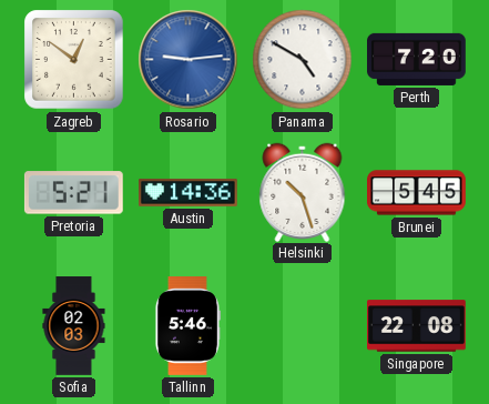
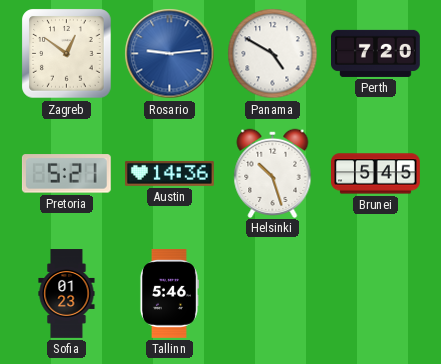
Sofia: 02:03 -> 01:23 (67, 294)
Singapore: 22:08 -> none (417, 326)
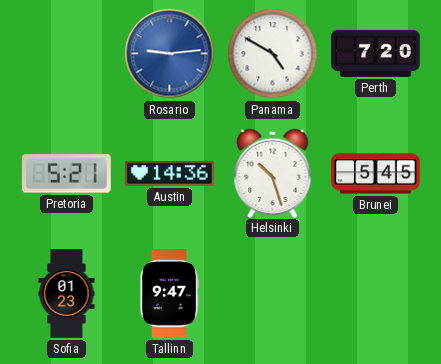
Zagreb: 12:51 -> none (67, 54)
Tallinn: 5:46 -> 9:47 (169, 294)
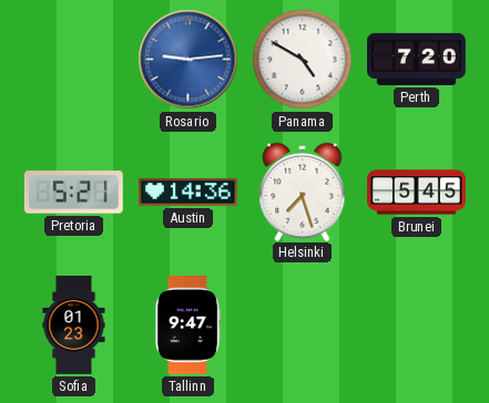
Helsinki: 10:27 -> 7:27 (303, 192)
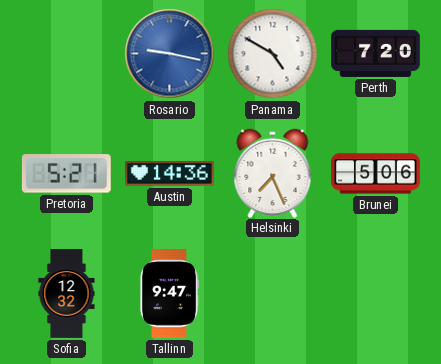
Rosario: 9:14 -> 9:17 (170, 54)
Helsinki: 7:27 -> 7:26 (273, 173)
Brunei: 5:45 -> 5:06 (376, 174)
Sofia: 01:23 -> 12:32 (67, 294)
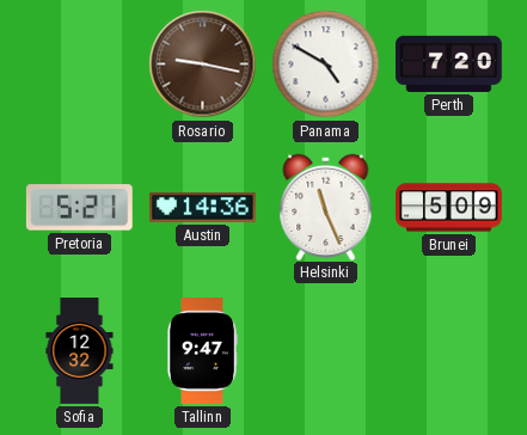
Rosario dial: blue -> brown (203, 65)
Helsinki: 7:26 -> 11:26 (326, 207)
Brunei: 5:06 -> 5:09 (449, 208)
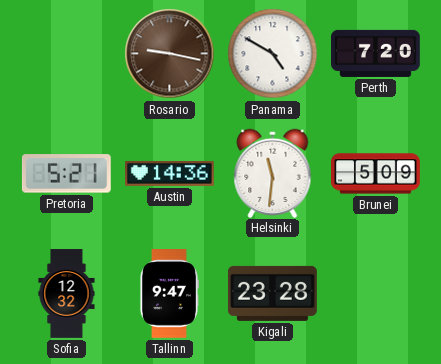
Helsinki: 11:26 -> 11:31 (273, 173)
Kigali: none -> 23:28 (272, 293)
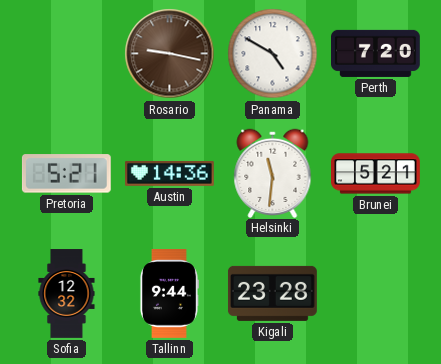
Brunei: 5:09 -> 5:21 (376, 174)
Tallinn: 9:47 -> 9:44 (169, 294)
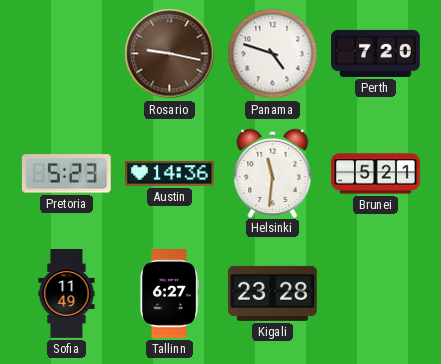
Panama: 4:50 -> 4:48 (273, 54)
Pretoria: 5:21 -> 5:23 (66, 174)
Sofia: 12:32 -> 11:49 (67, 294)
Tallinn: 9:44 -> 6:27 (169, 294)
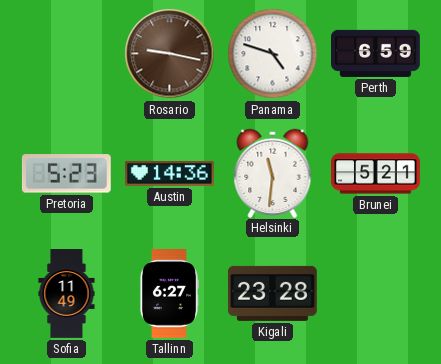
Perth: 7:20 -> 6:59 (376, 53)
